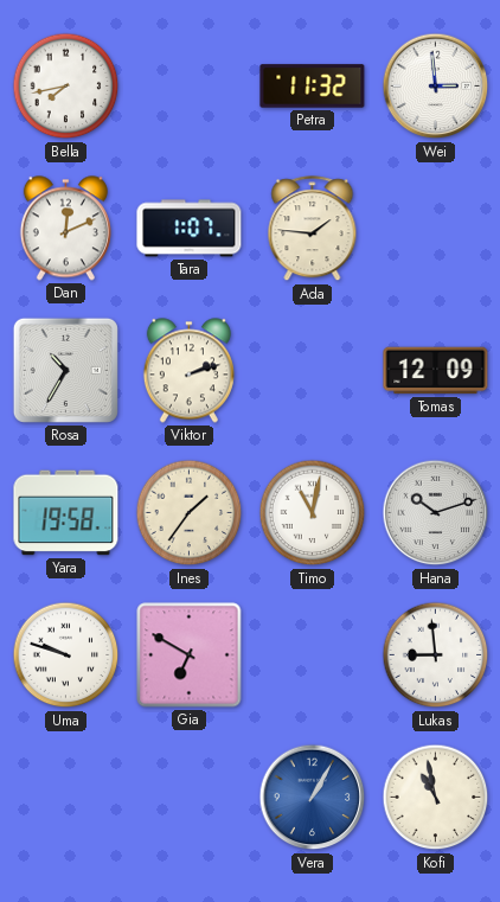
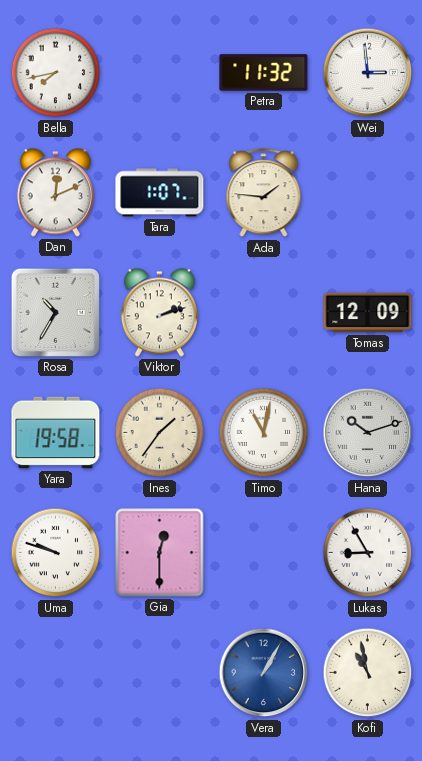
Gia: 6:50 -> 12:30 (160, 553)
Lukas: 8:59 -> 8:55 (368, 553)
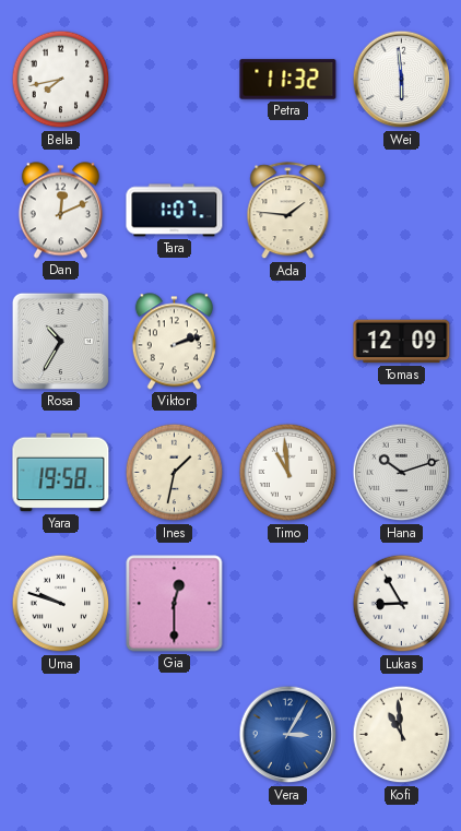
Wei: 2:59 -> 5:59 (402, 80)
Ines: 1:36 -> 1:32 (175, 473)
Timo: 11:02 -> 10:59 (288, 473)
Vera: 1:05 -> 3:05 (288, 735)
Kofi: 10:58 -> 10:59 (402, 735)
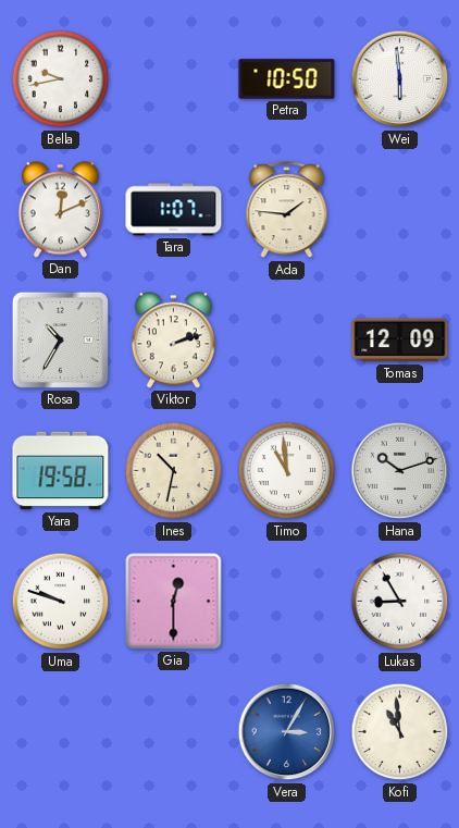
Bella: 7:43 -> 9:43 (61, 79)
Petra: 11:32 -> 10:50 (287, 79)
Ines: 1:32 -> 10:32 (174, 471)
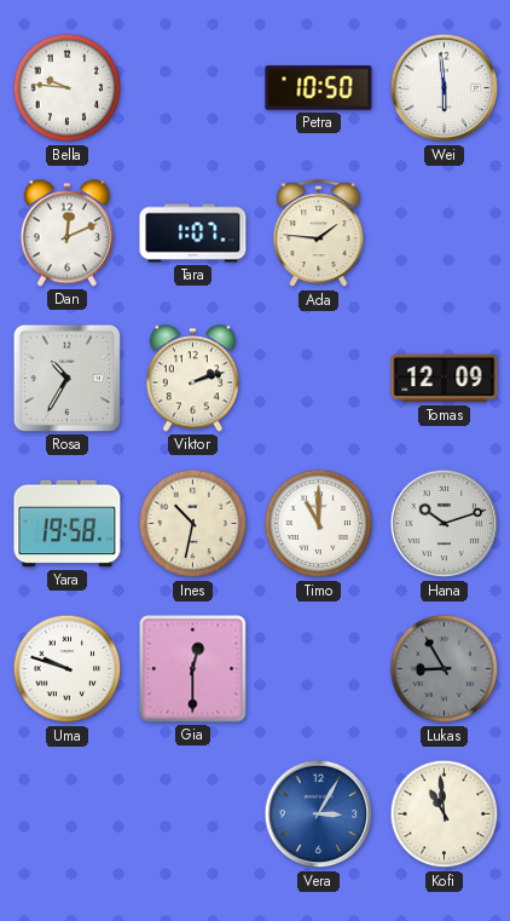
Bella: 9:43 -> 9:46 (68, 88)
Timo: 10:59 -> 11:00 (319, 524)
Lukas dial: white -> grey (445, 669)
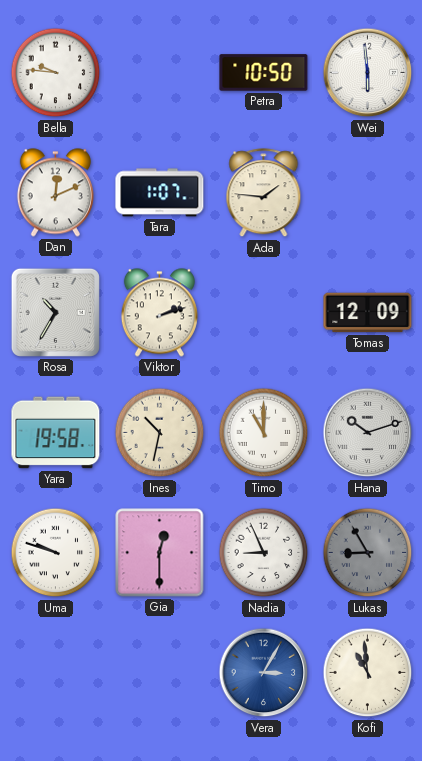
Nadia: none -> 8:56 (264, 553)
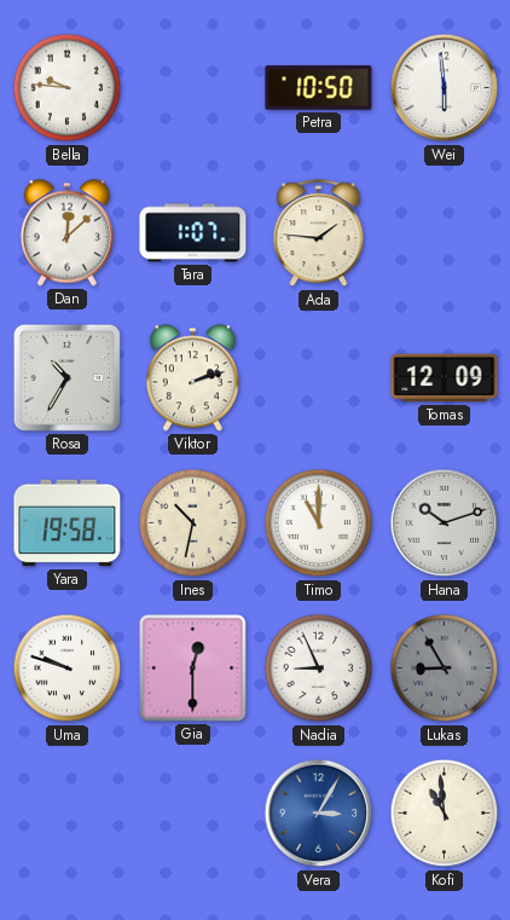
Dan: 12:11 -> 12:08 (66, 233)
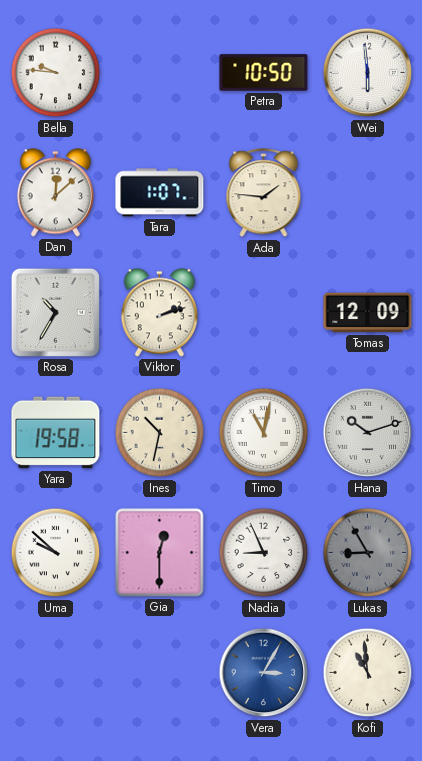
Timo: 11:00 -> 11:02 (264, 433)
Uma: 9:48 -> 9:52 (56, 553)
